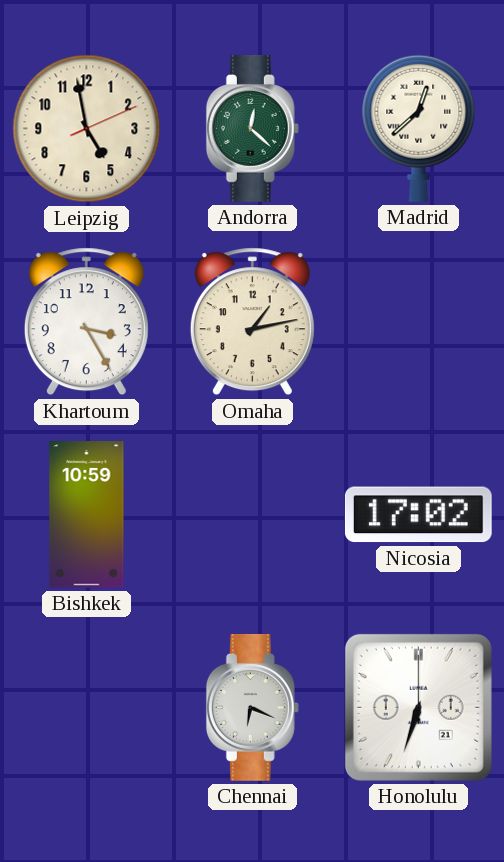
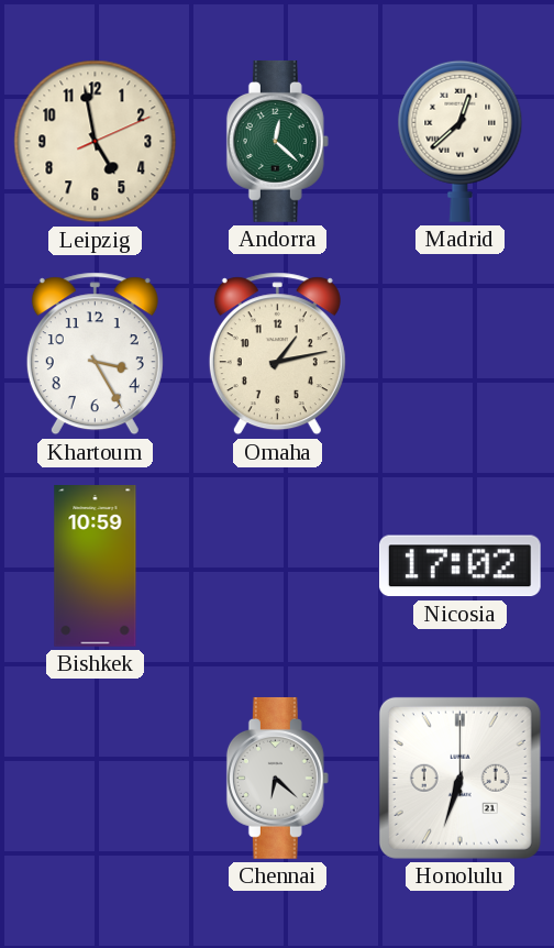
Chennai: 6:19 -> 6:22 (277, 778)
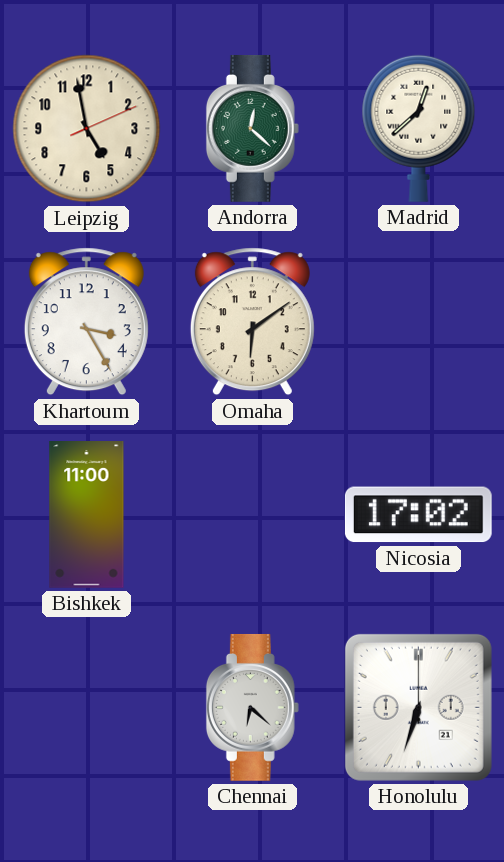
Omaha: 1:13 -> 6:09 (252, 322)
Bishkek: 10:59 -> 11:00 (87, 515)
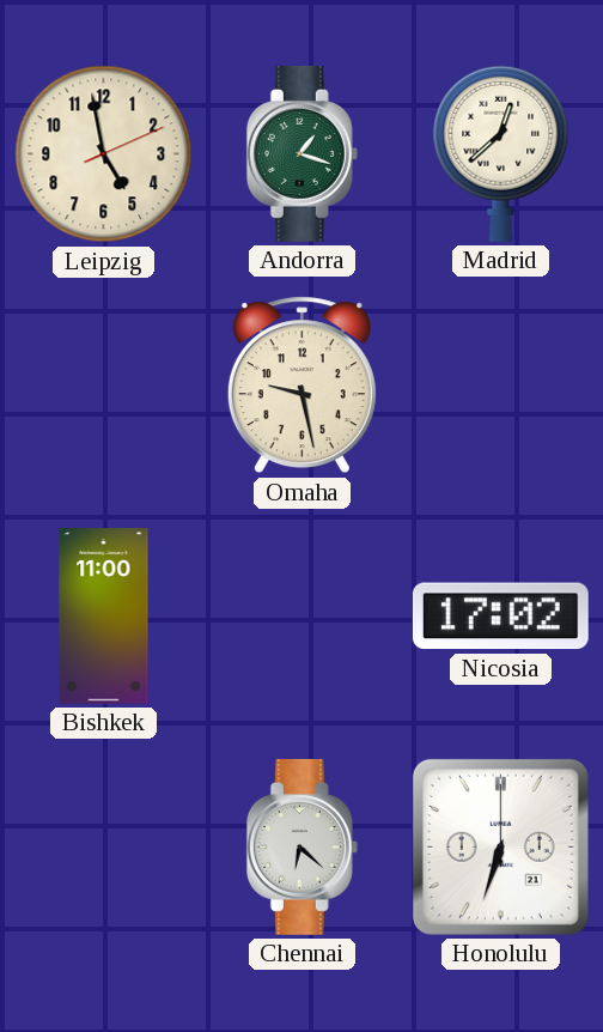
Andorra: 12:22 -> 1:18 (301, 153)
Khartoum: 3:25 -> none (86, 322)
Omaha: 6:09 -> 9:28 (301, 386)
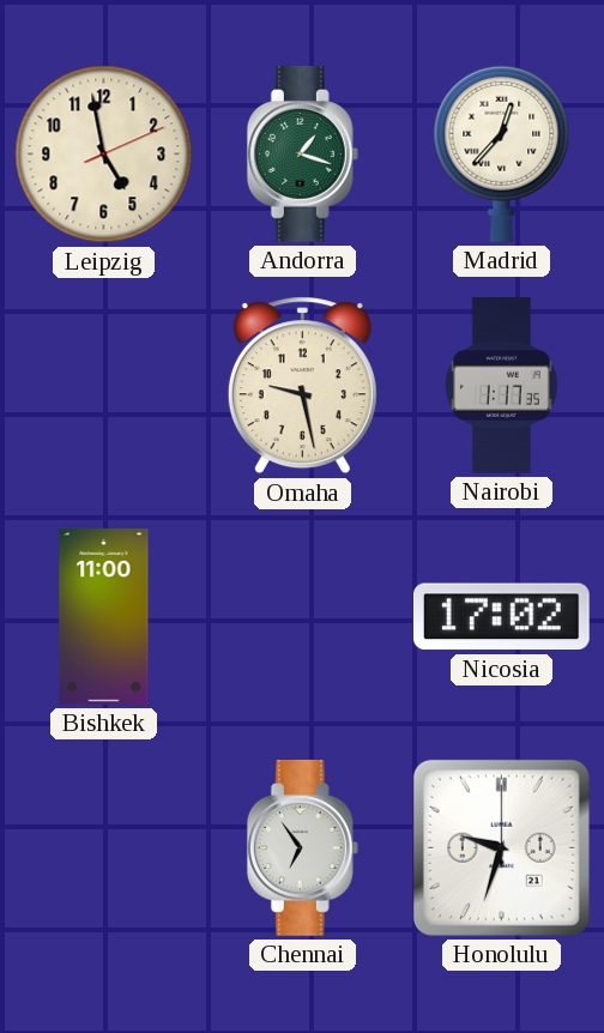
Madrid: 12:38 -> 12:37 (502, 153)
Nairobi: none -> 1:17 (501, 386)
Chennai: 6:22 -> 6:54 (302, 847)
Honolulu: 6:33 -> 9:33 (501, 847)
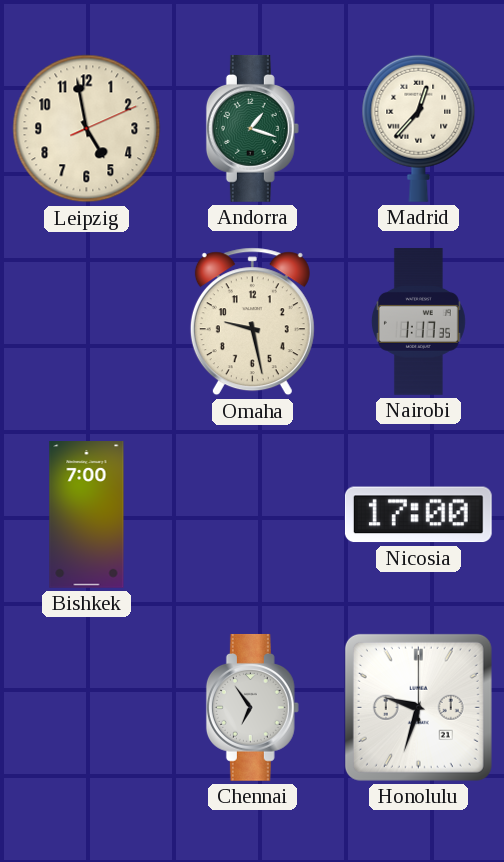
Bishkek: 11:00 -> 7:00 (87, 515)
Nicosia: 17:02 -> 17:00 (418, 515)
